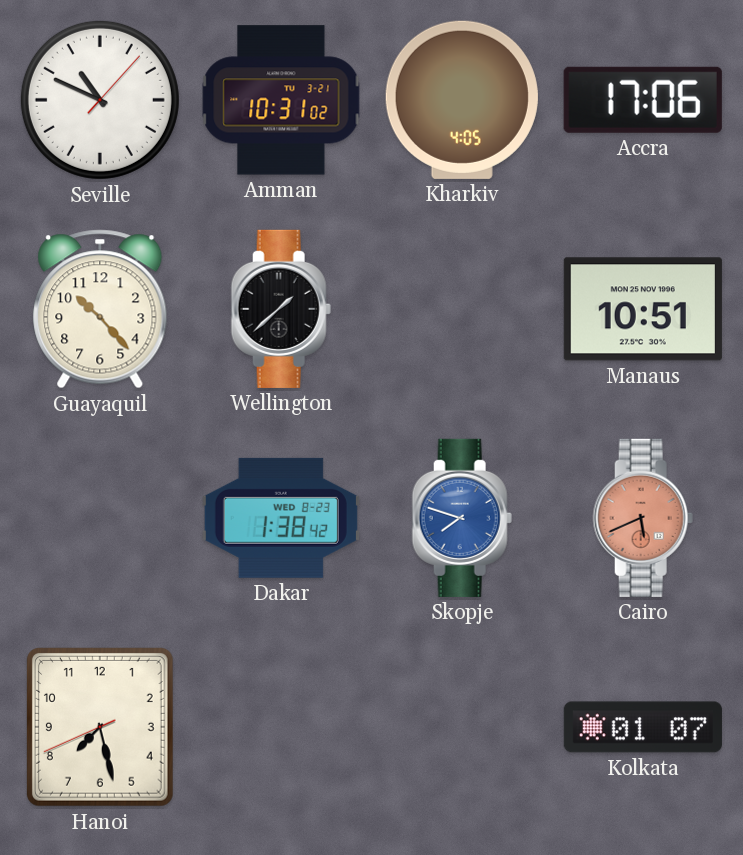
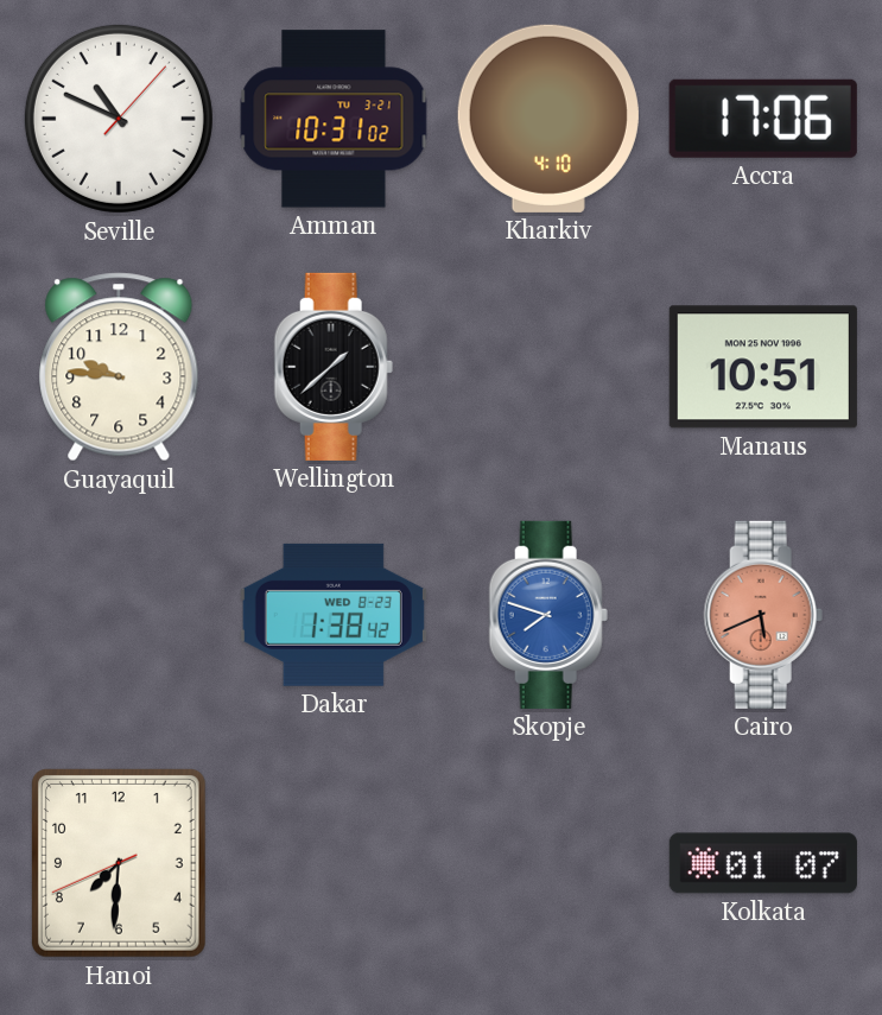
Kharkiv: 4:05 -> 4:10 (548, 119)
Guayaquil: 10:23 -> 9:46 (119, 367)
Hanoi: 7:27 -> 7:30 (119, 863)
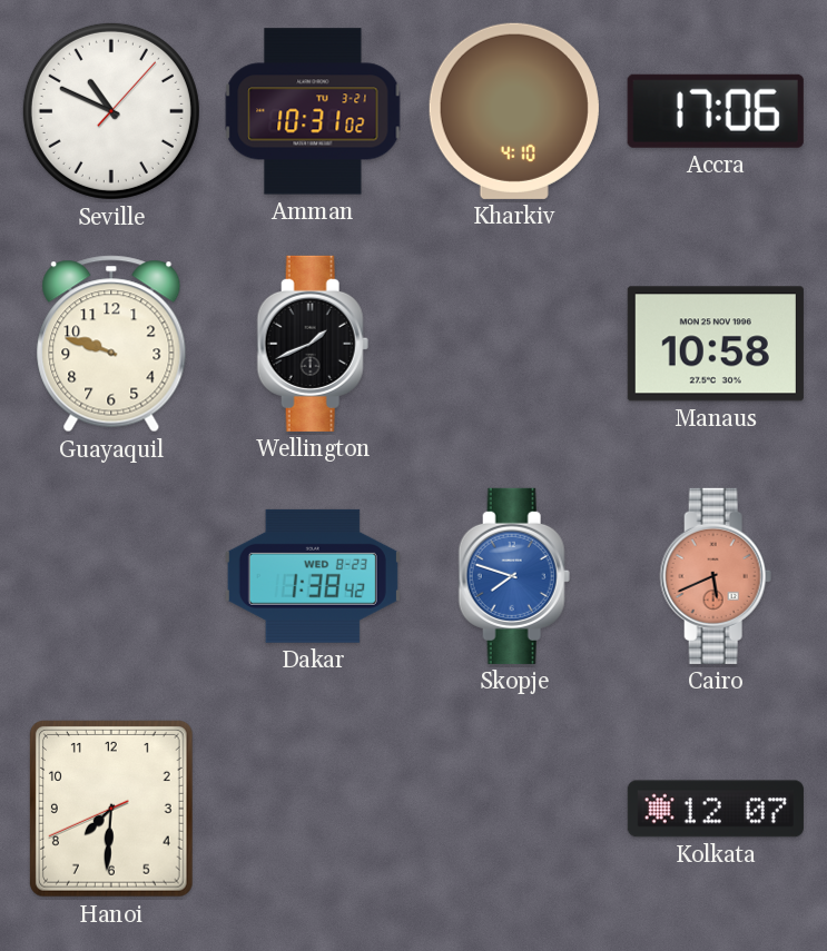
Guayaquil: 9:46 -> 9:48 (111, 344)
Wellington: 1:38 -> 1:41 (313, 344)
Manaus: 10:51 -> 10:58 (716, 344)
Kolkata: 01:07 -> 12:07 (716, 809)
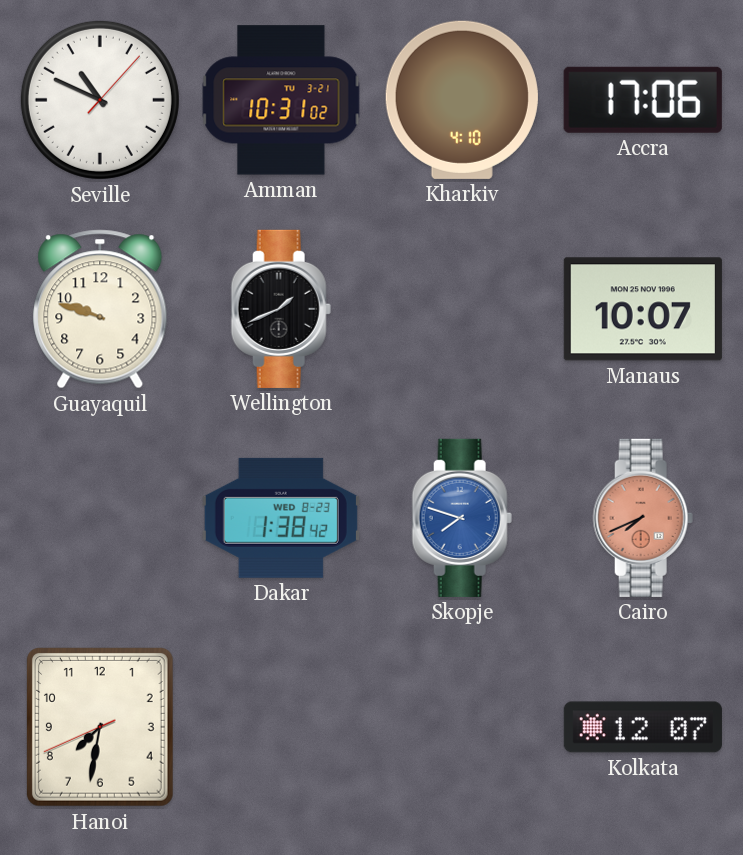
Manaus: 10:58 -> 10:07 (643, 309)
Cairo: 5:41 -> 7:41 (643, 518)
Hanoi: 7:30 -> 7:31 (100, 727)
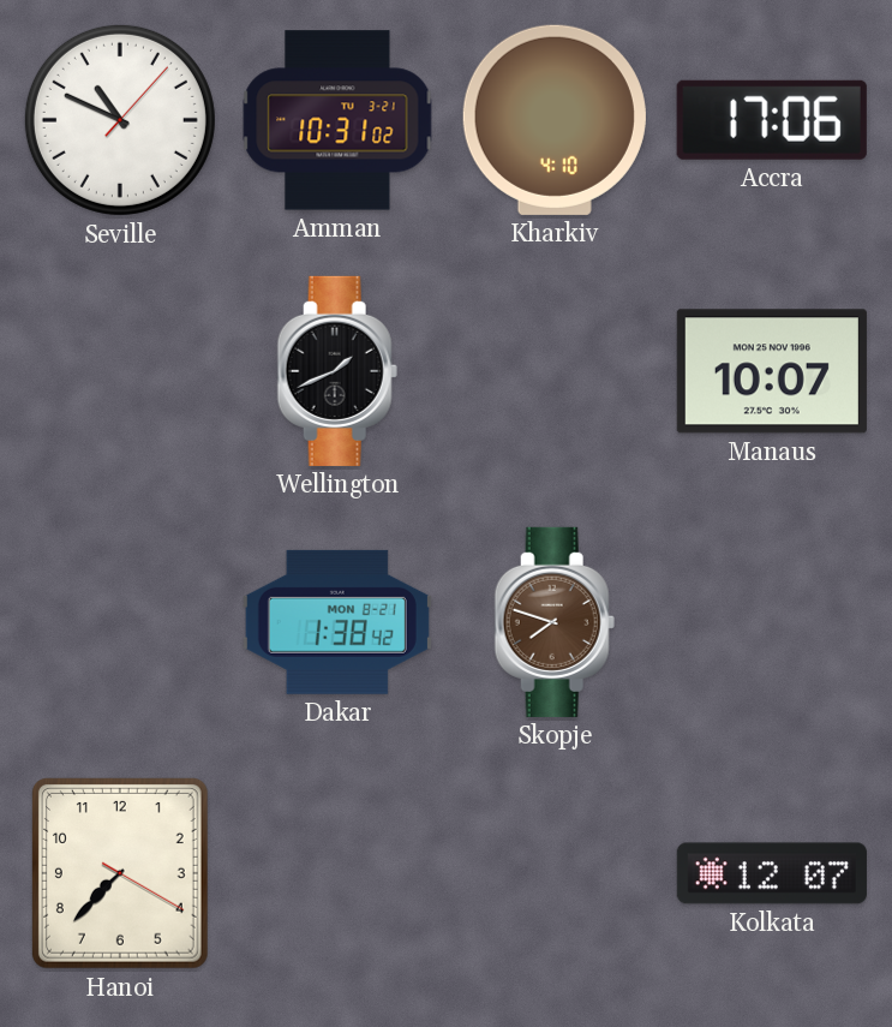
Guayaquil: 9:48 -> none (100, 309)
Dakar date: WED 8-23 -> MON 8-21 (337, 622)
Skopje dial: blue -> brown (555, 622)
Cairo: 7:41 -> none (643, 518)
Hanoi: 7:31 -> 7:37 (120, 873)
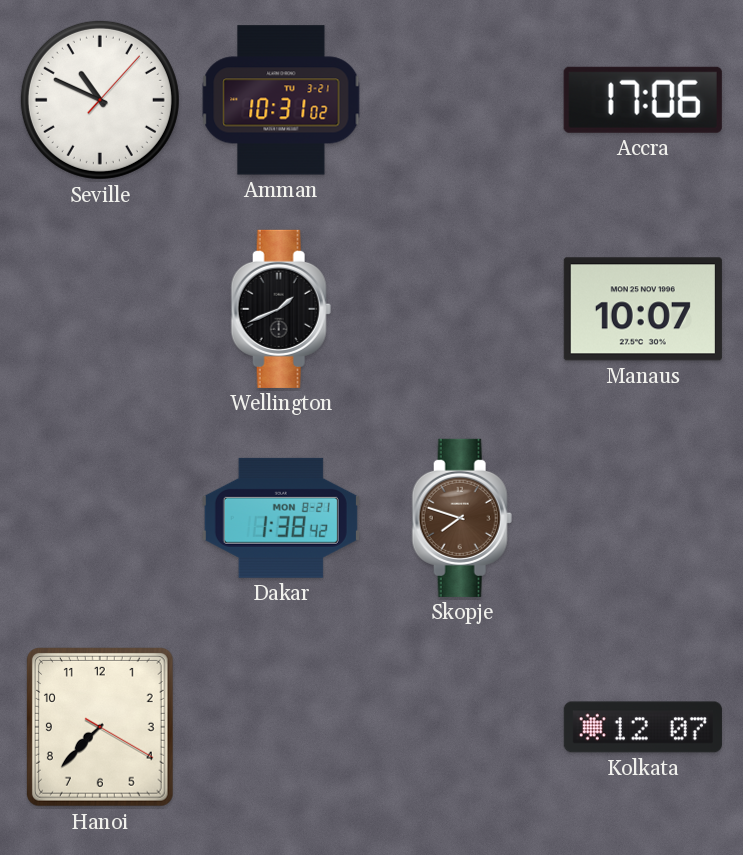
Kharkiv: 4:10 -> none (555, 120)
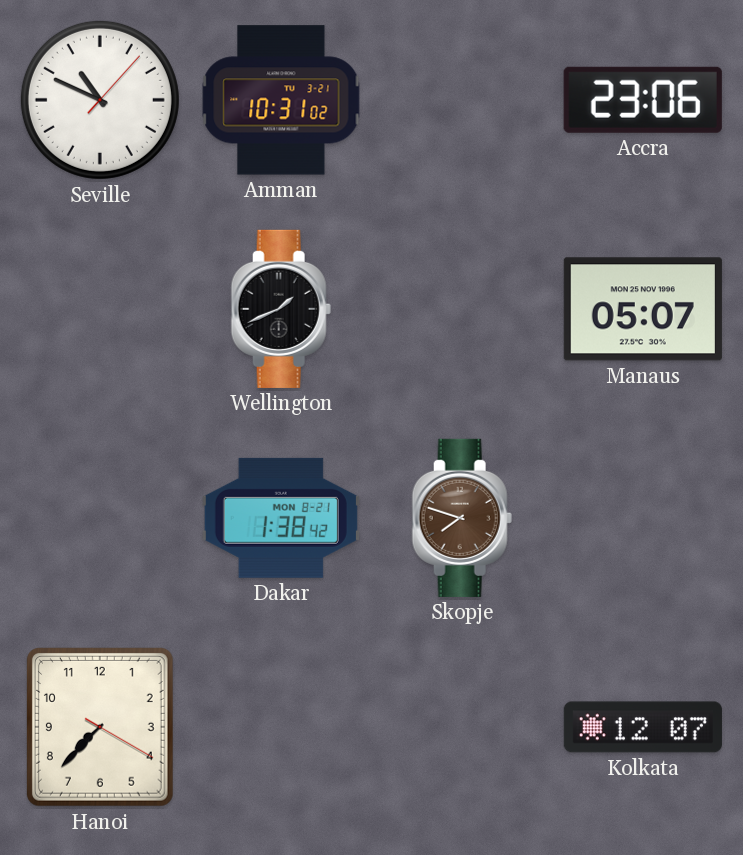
Accra: 17:06 -> 23:06 (643, 100)
Manaus: 10:07 -> 05:07 (643, 309)
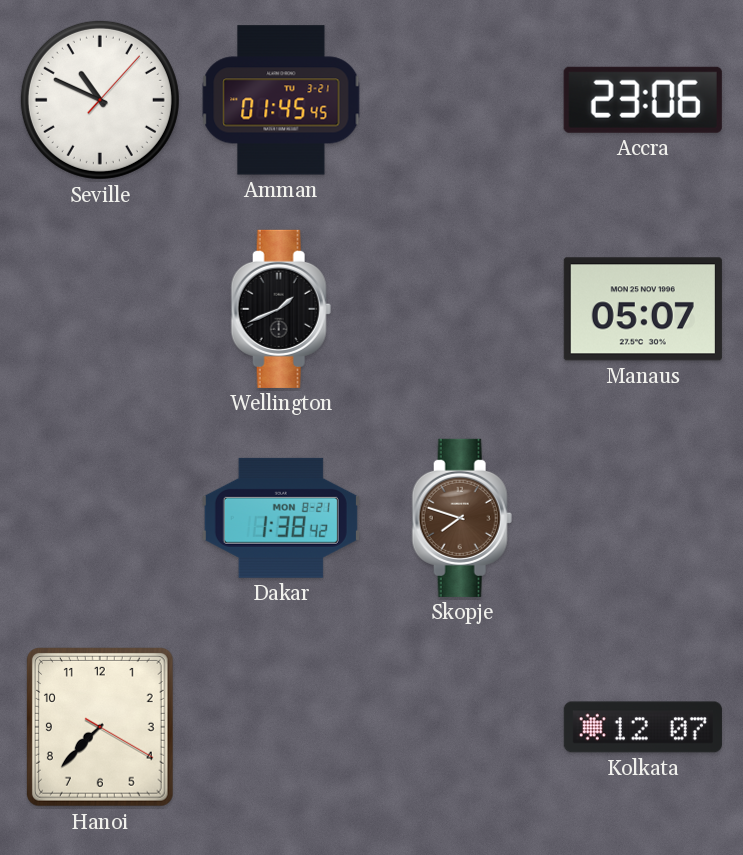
Amman: 10:31 -> 01:45 (281, 100)
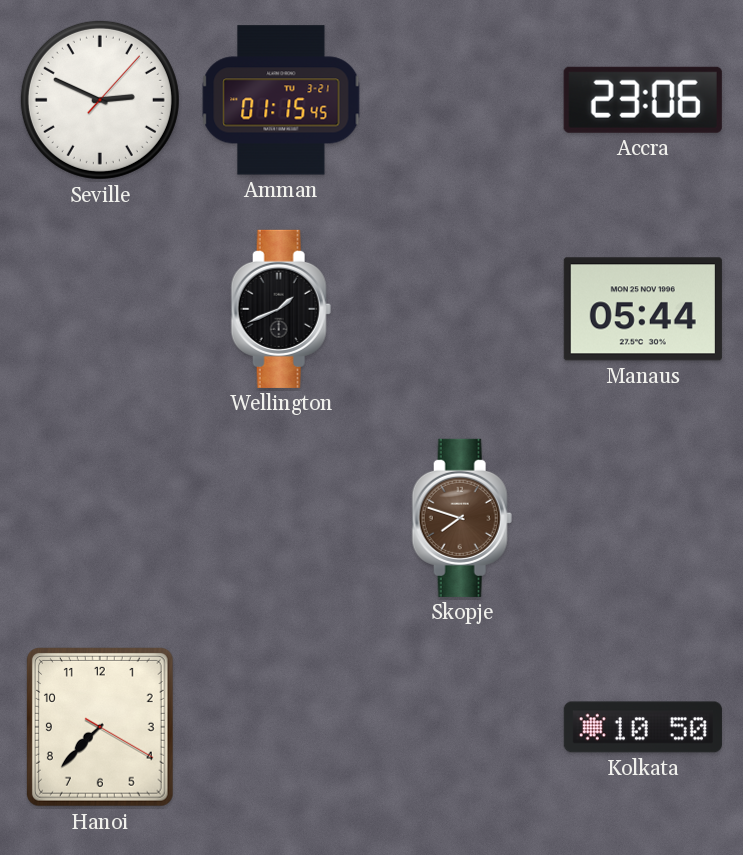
Seville: 10:49 -> 2:49 (100, 100)
Amman: 01:45 -> 01:15 (281, 100)
Manaus: 05:07 -> 05:44 (643, 309)
Dakar: 1:38 -> none (281, 518)
Kolkata: 12:07 -> 10:50 (643, 727)
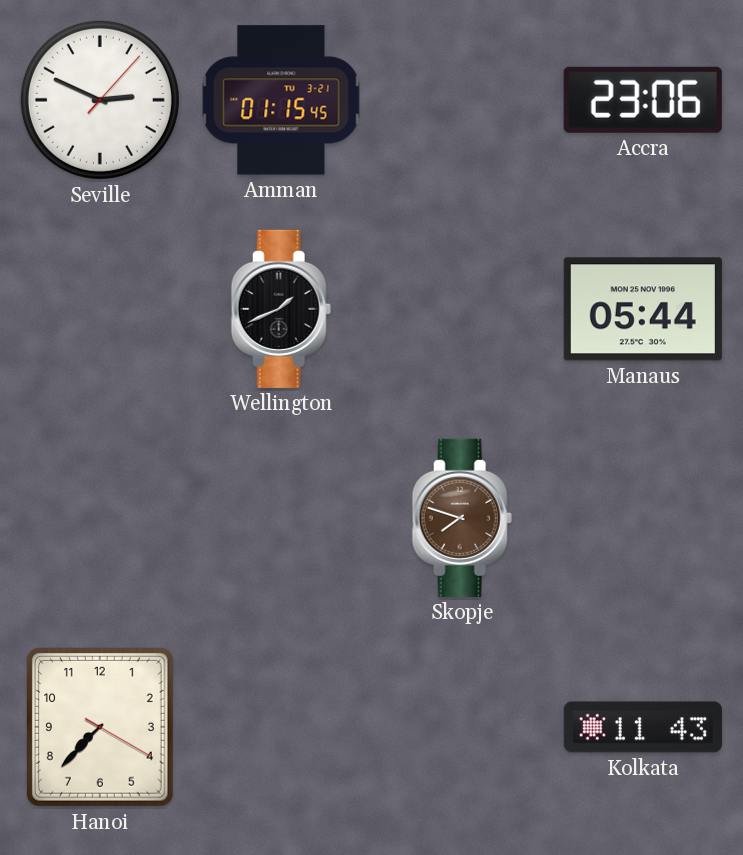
Kolkata: 10:50 -> 11:43 (643, 727)
